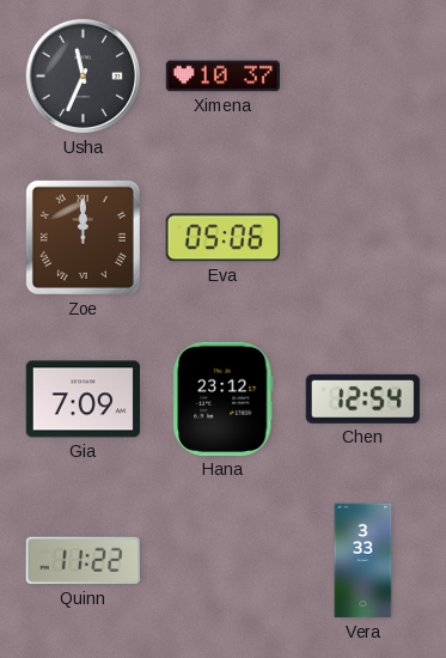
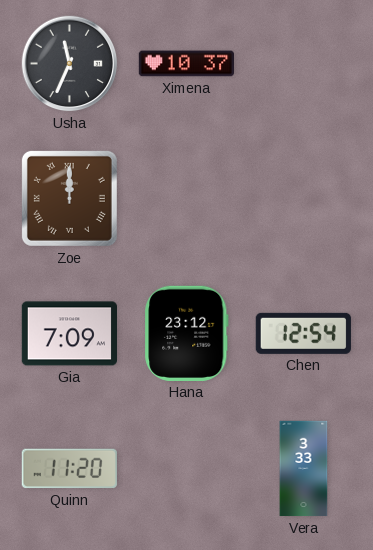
Eva: 05:06 -> none (222, 238)
Quinn: 11:22 -> 11:20 (69, 469)
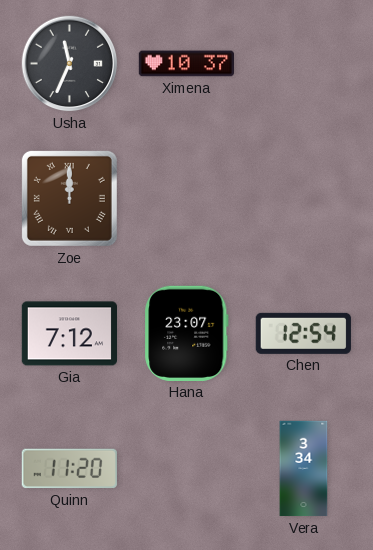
Gia: 7:09 -> 7:12 (69, 334)
Hana: 23:12 -> 23:07 (187, 333)
Vera: 3:33 -> 3:34 (304, 469)
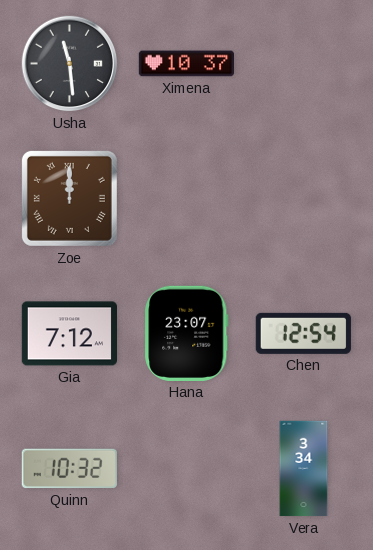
Usha: 11:34 -> 11:29 (70, 64)
Quinn: 11:20 -> 10:32 (69, 469)
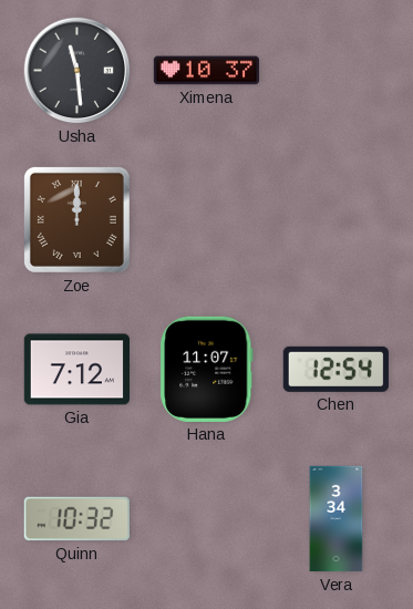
Hana: 23:07 -> 11:07 (207, 369)
